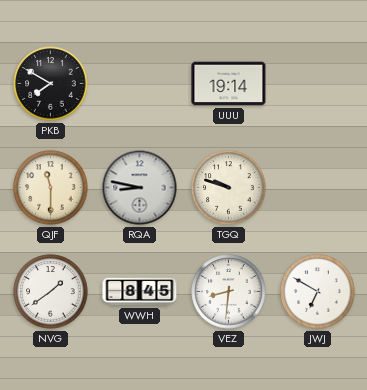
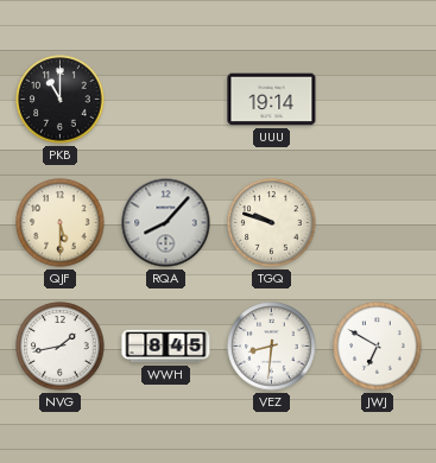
PKB: 7:50 -> 11:00 (61, 100)
QJF: 11:30 -> 5:30 (61, 223)
RQA: 8:47 -> 8:07 (166, 223)
NVG: 1:39 -> 1:43 (61, 347)
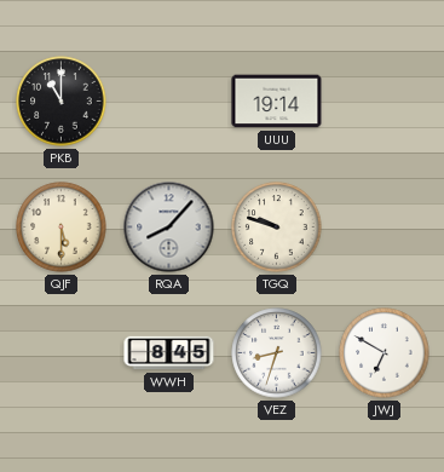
NVG: 1:43 -> none (61, 347)
VEZ: 8:31 -> 8:33 (277, 353)
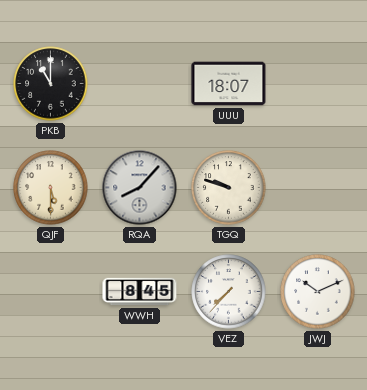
UUU: 19:14 -> 18:07 (229, 84)
VEZ: 8:33 -> 7:37 (229, 292)
JWJ: 6:50 -> 10:11 (318, 292)
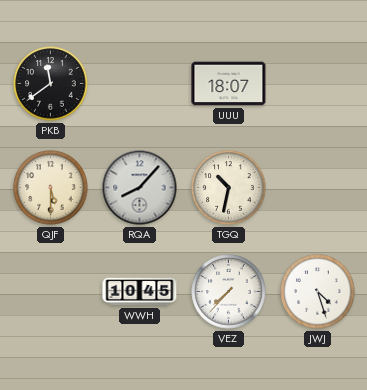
PKB: 11:00 -> 11:39 (51, 84)
TGQ: 9:48 -> 10:32 (229, 188)
WWH: 8:45 -> 10:45 (140, 292)
JWJ: 10:11 -> 4:27 (318, 292)
